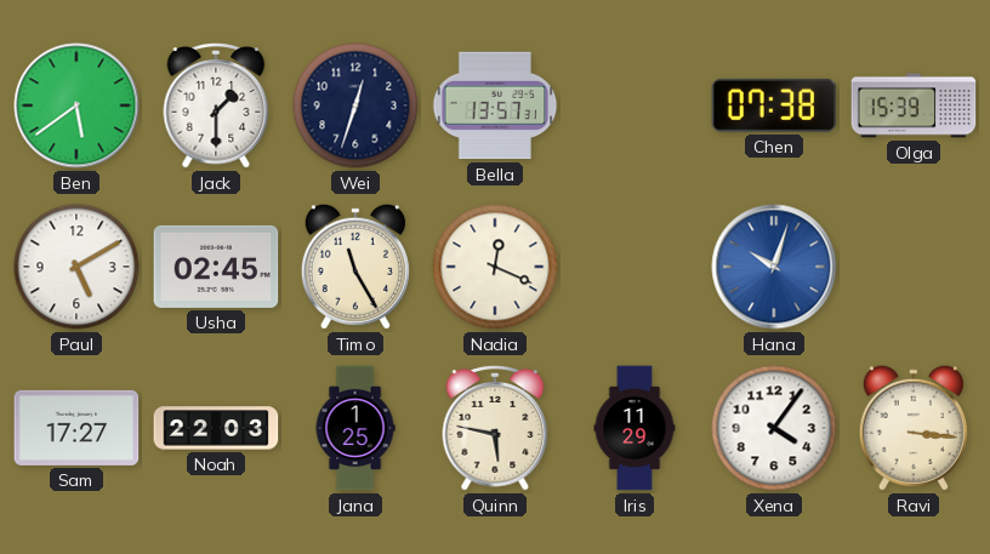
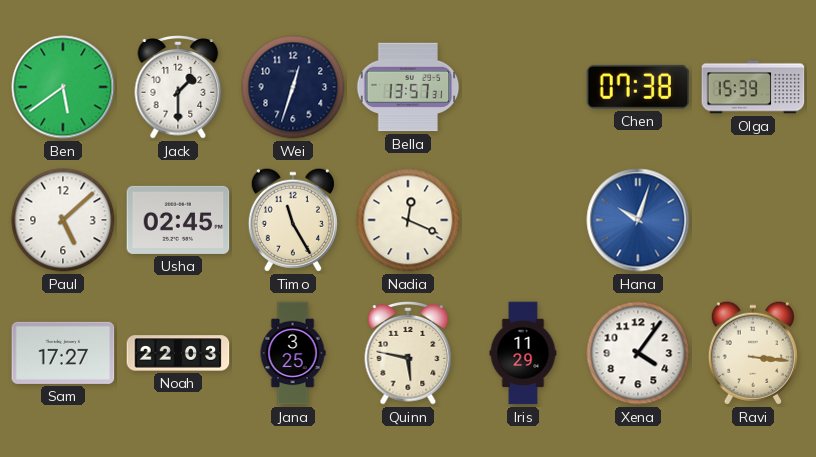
Paul: 5:10 -> 5:08 (63, 220)
Jana: 1:25 -> 3:25 (293, 353)
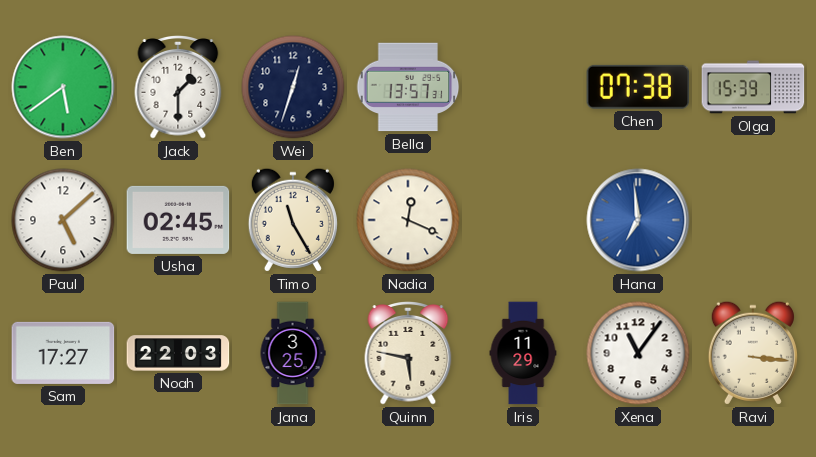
Hana: 10:03 -> 6:59 (638, 220)
Xena: 4:06 -> 11:06 (638, 353)
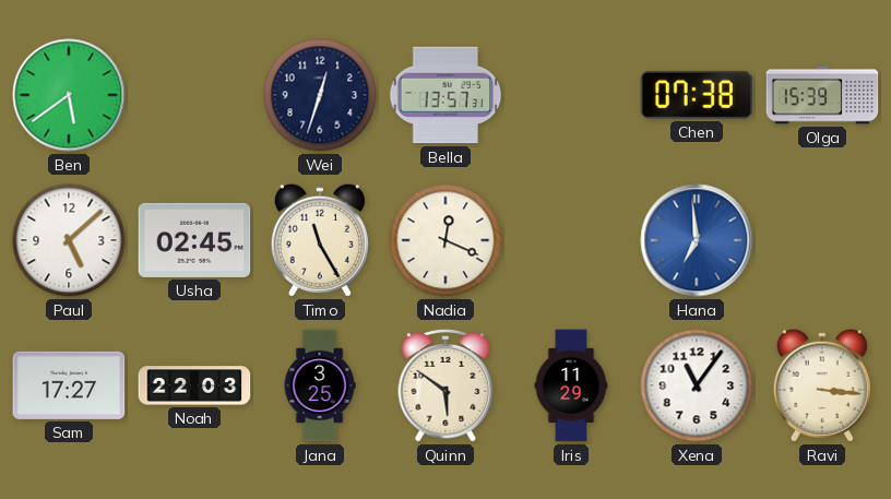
Jack: 1:30 -> none (178, 88)
Quinn: 5:47 -> 5:51 (445, 387)
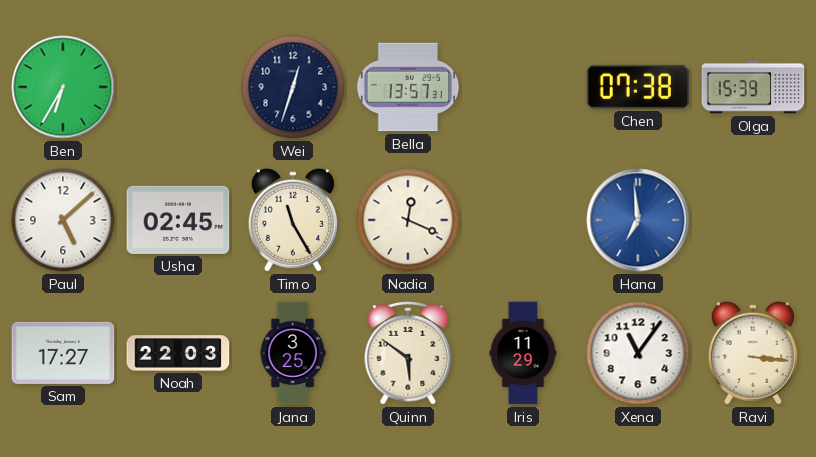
Ben: 5:39 -> 6:35 (63, 87)
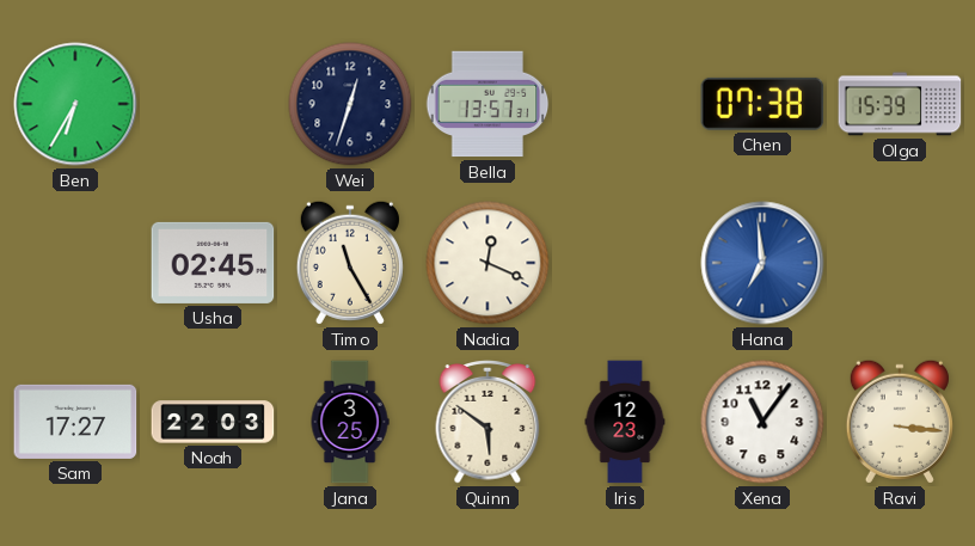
Paul: 5:08 -> none (63, 220)
Iris: 11:29 -> 12:23 (625, 422)
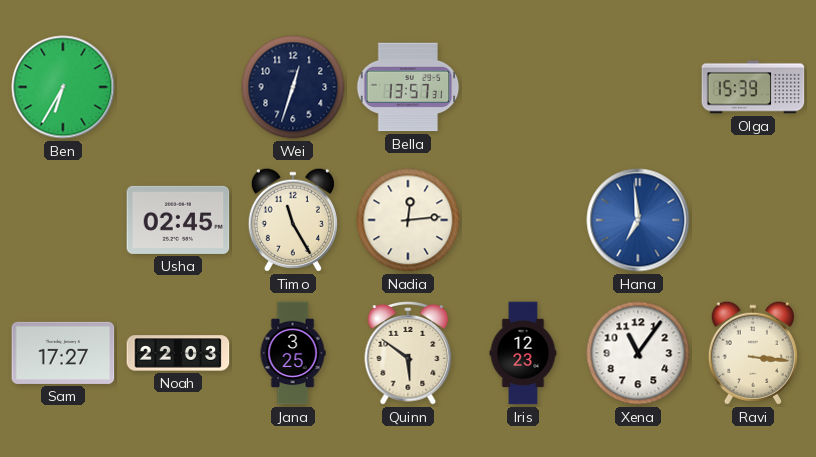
Chen: 07:38 -> none (762, 104)
Nadia: 12:19 -> 12:14 (408, 220)
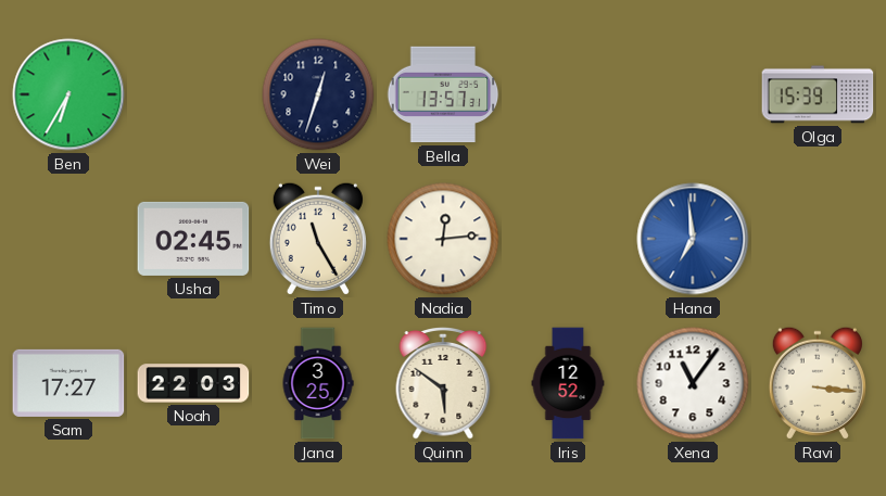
Iris: 12:23 -> 12:52 (568, 383)
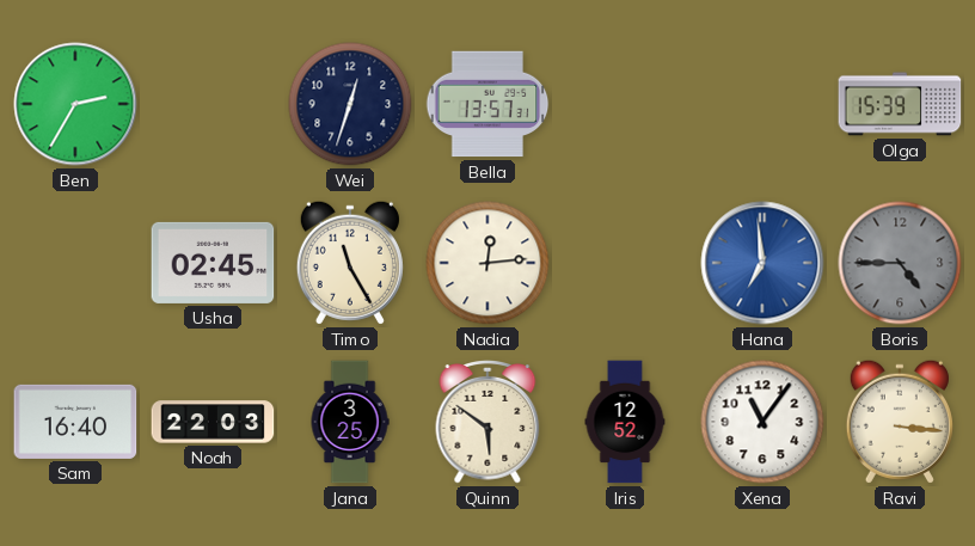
Ben: 6:35 -> 2:35 (75, 104)
Boris: none -> 4:45 (900, 263)
Sam: 17:27 -> 16:40 (75, 422)
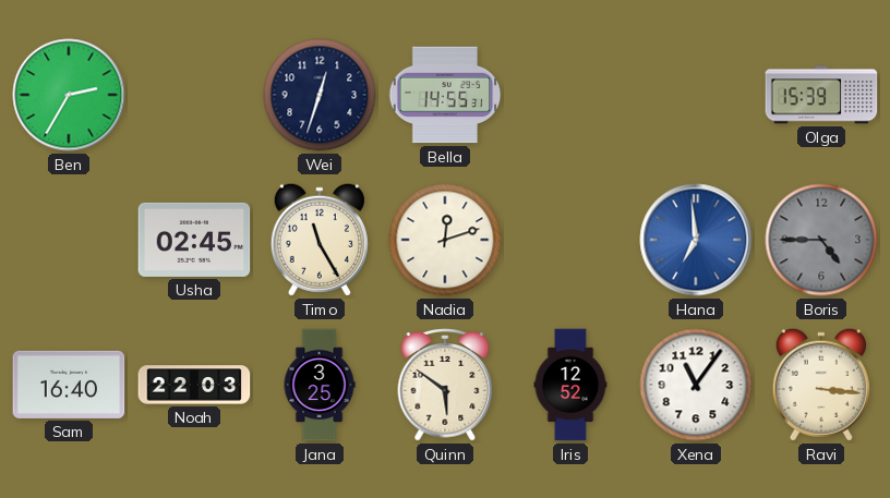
Bella: 13:57 -> 14:55 (445, 95)
Nadia: 12:14 -> 12:12 (445, 240)
